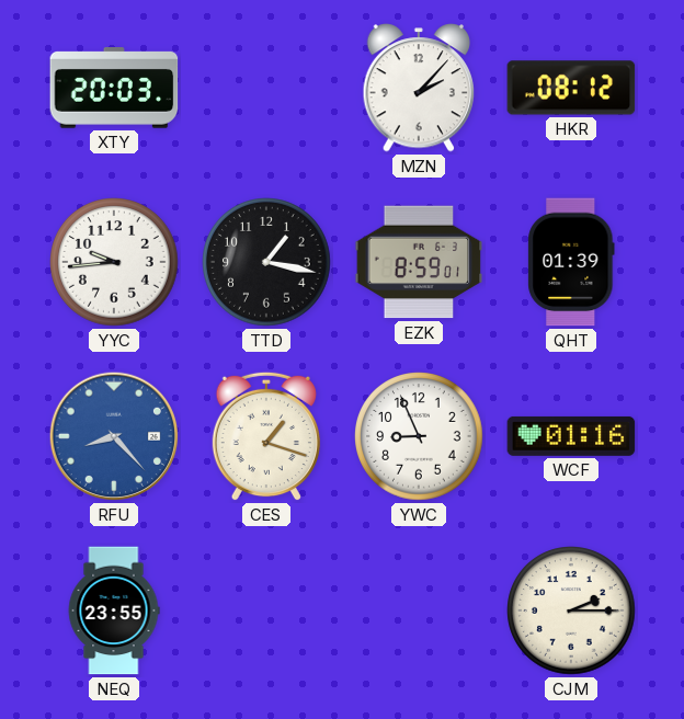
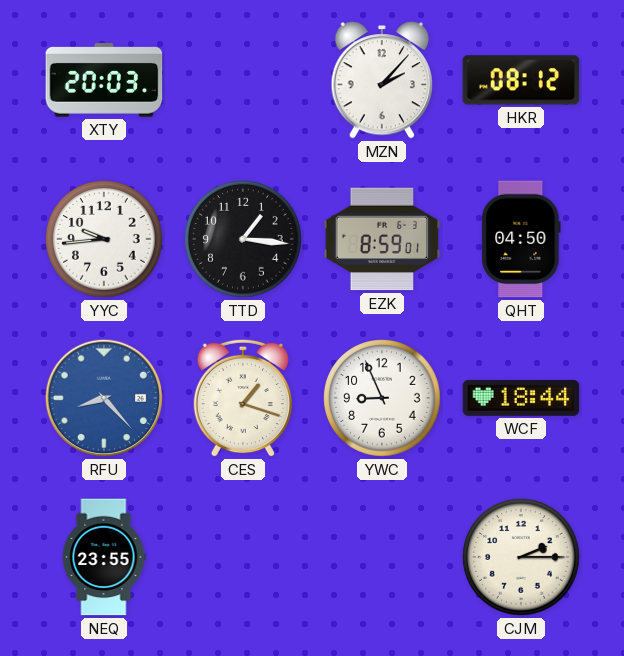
TTD: 1:17 -> 1:16 (243, 239)
QHT: 01:39 -> 04:50 (521, 239)
WCF: 01:16 -> 18:44 (521, 398)
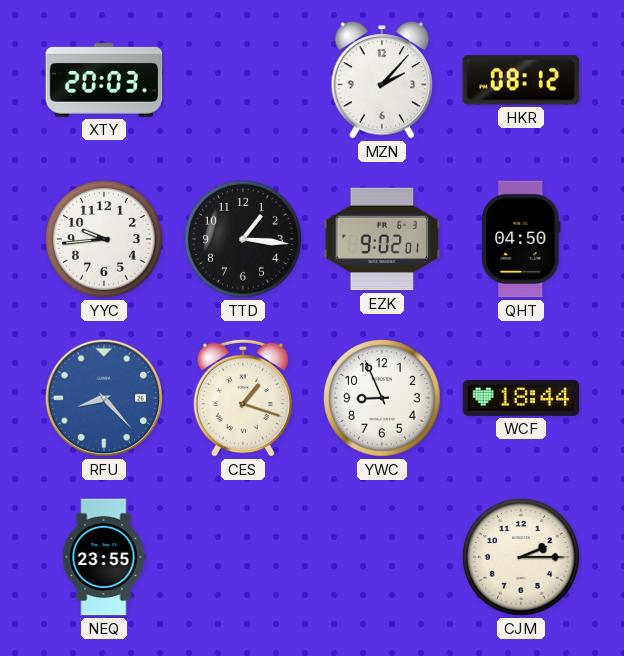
EZK: 8:59 -> 9:02 (382, 239)
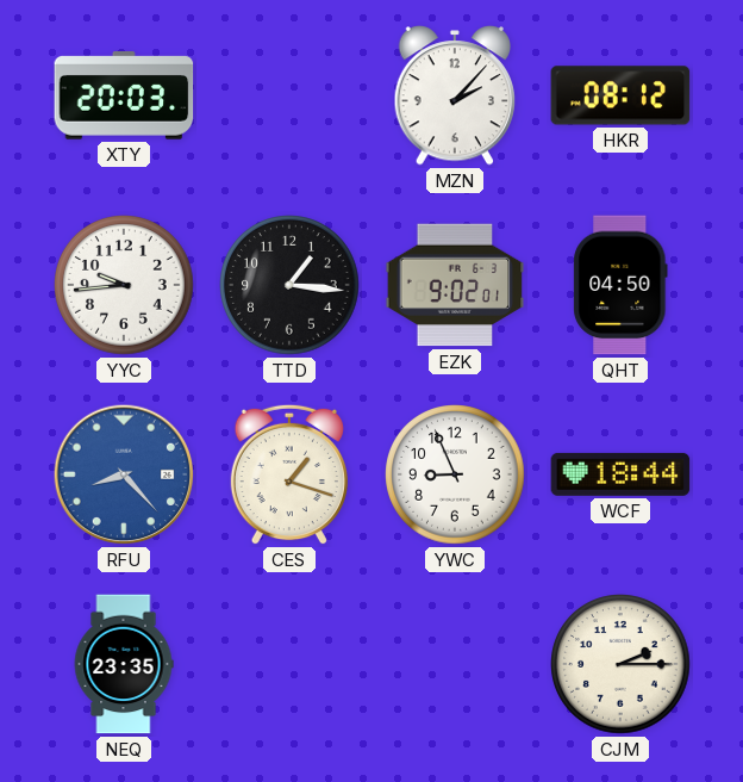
NEQ: 23:55 -> 23:35 (124, 664)
